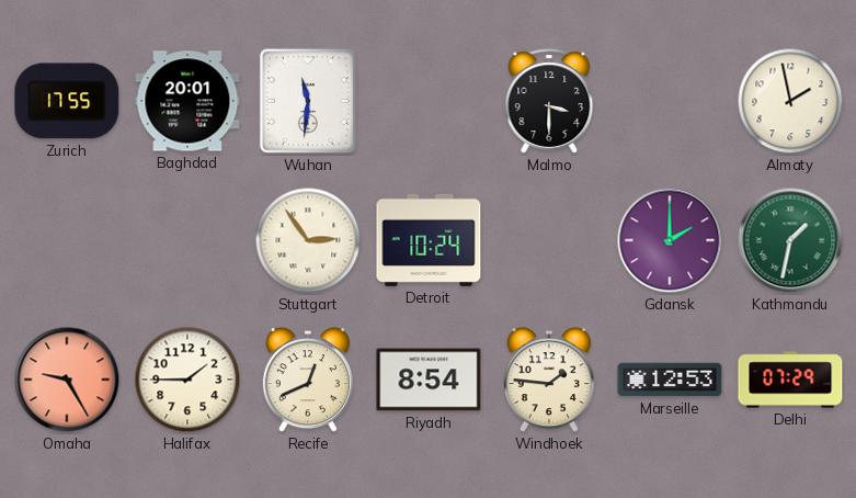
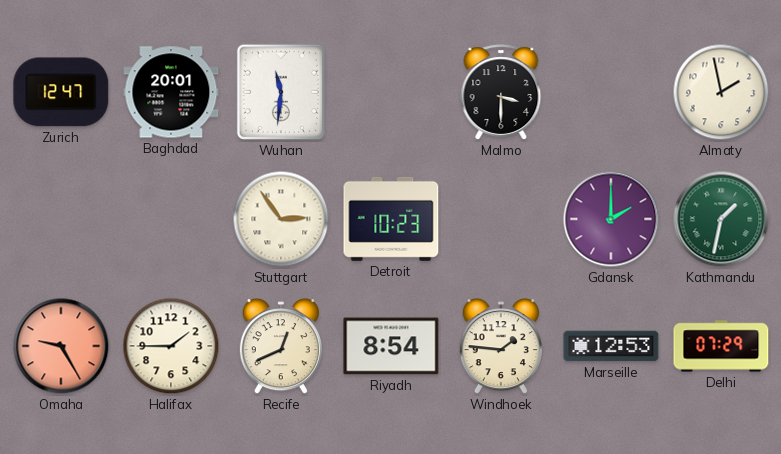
Zurich: 17:55 -> 12:47 (61, 92)
Detroit: 10:24 -> 10:23 (391, 219)
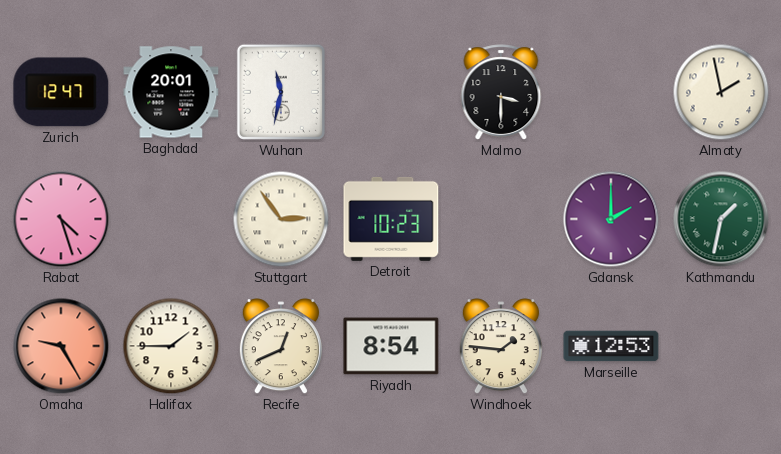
Wuhan: 11:31 -> 11:32 (281, 92)
Rabat: none -> 4:27 (61, 219)
Delhi: 07:29 -> none (721, 346)
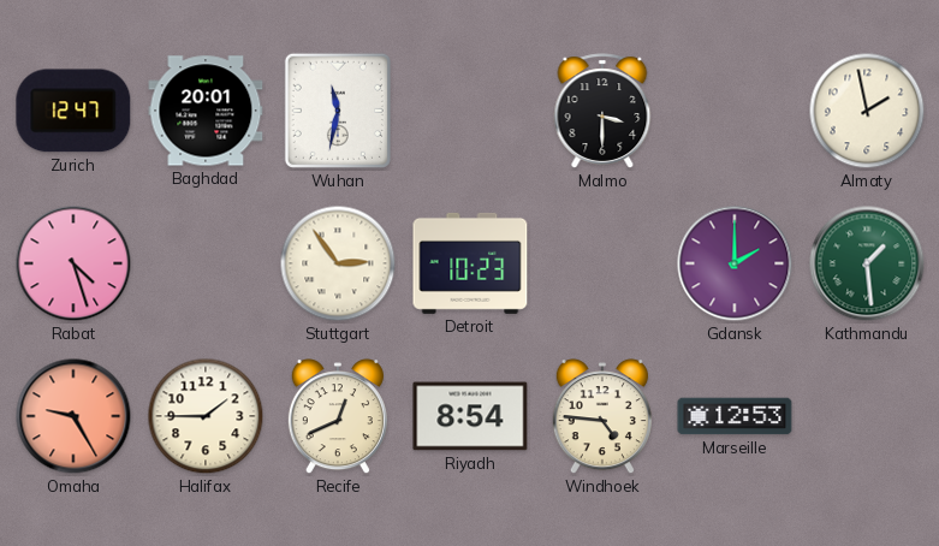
Kathmandu: 1:32 -> 1:29 (867, 263)
Windhoek: 1:46 -> 4:46 (602, 417)
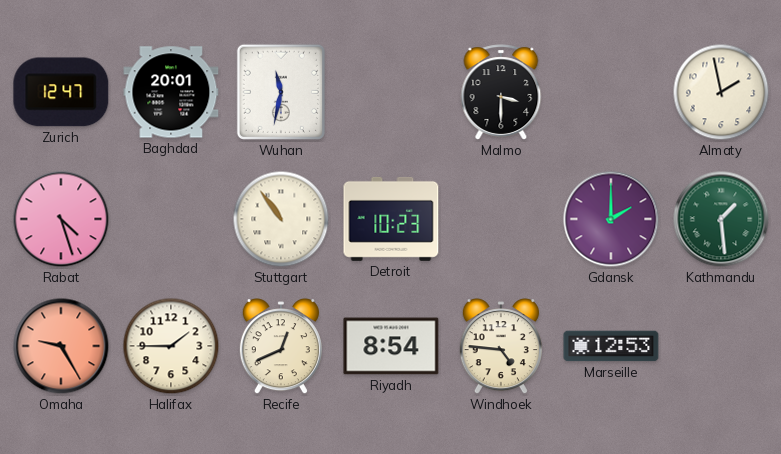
Stuttgart: 2:54 -> 10:54 (281, 219)
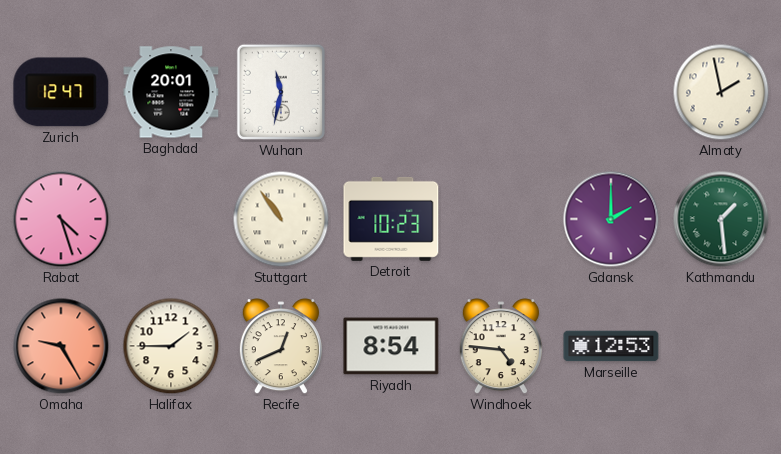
Malmo: 3:30 -> none (501, 92)
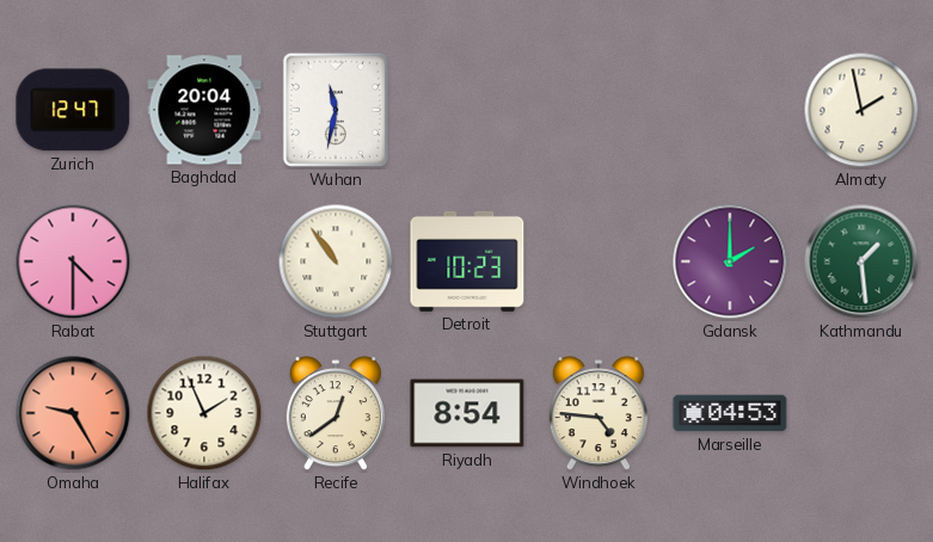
Baghdad: 20:01 -> 20:04 (204, 110)
Rabat: 4:27 -> 4:30 (73, 261)
Halifax: 1:45 -> 1:56 (204, 413)
Recife: 12:41 -> 12:39 (336, 414)
Marseille: 12:53 -> 04:53 (730, 413)
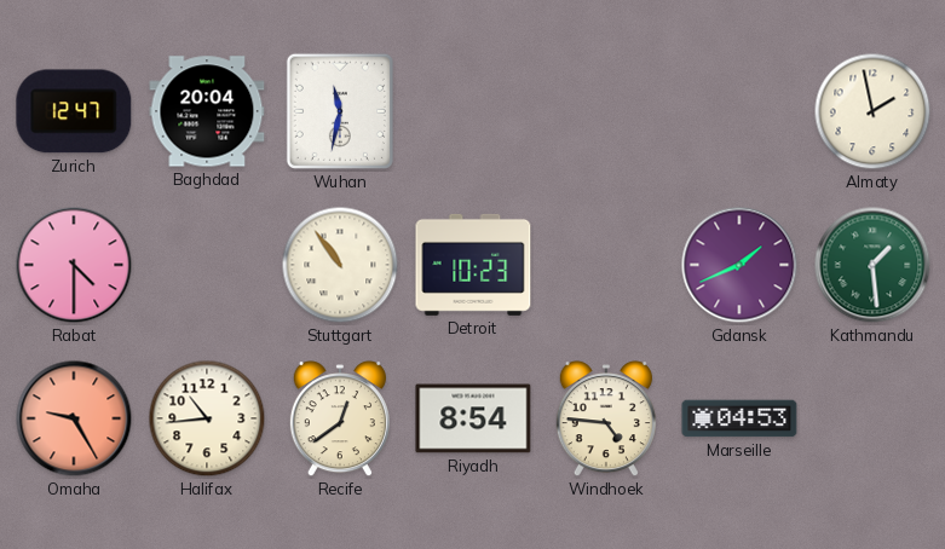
Gdansk: 2:00 -> 1:41 (739, 265)
Halifax: 1:56 -> 10:44 (207, 418)
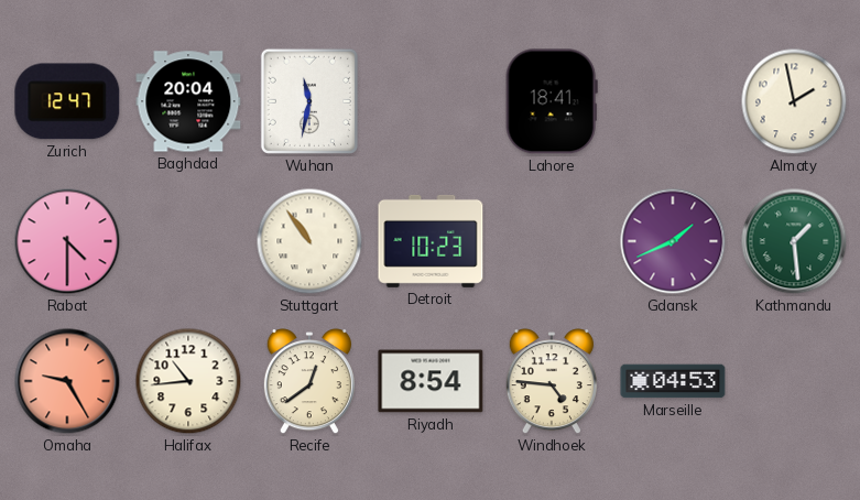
Lahore: none -> 18:41 (552, 101)
